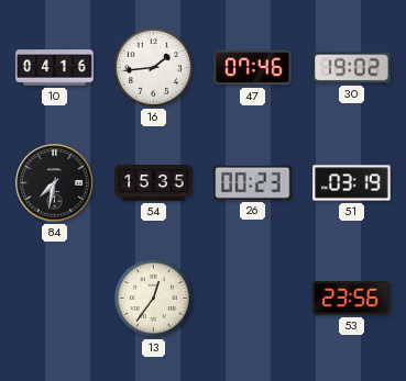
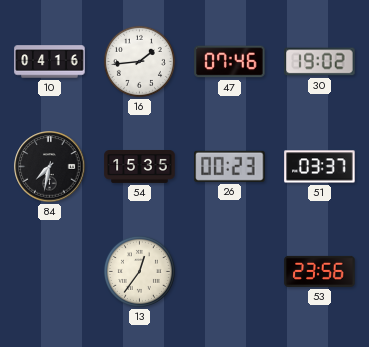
51: 03:19 -> 03:37 (320, 167)
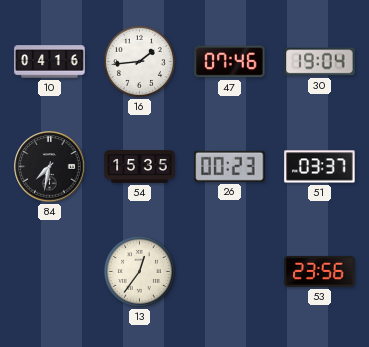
30: 19:02 -> 19:04 (320, 62)
